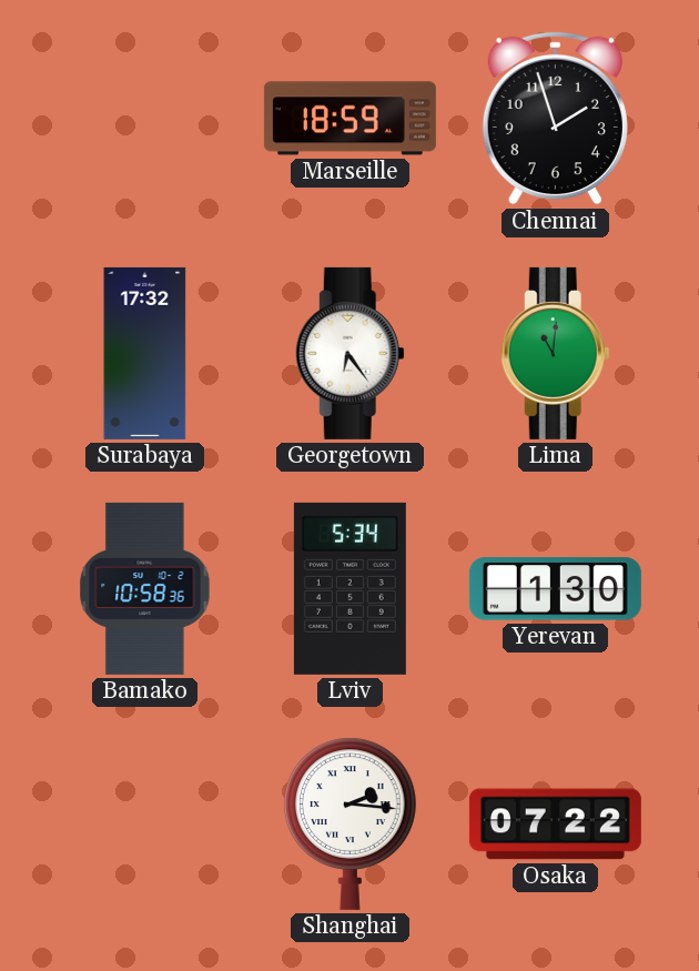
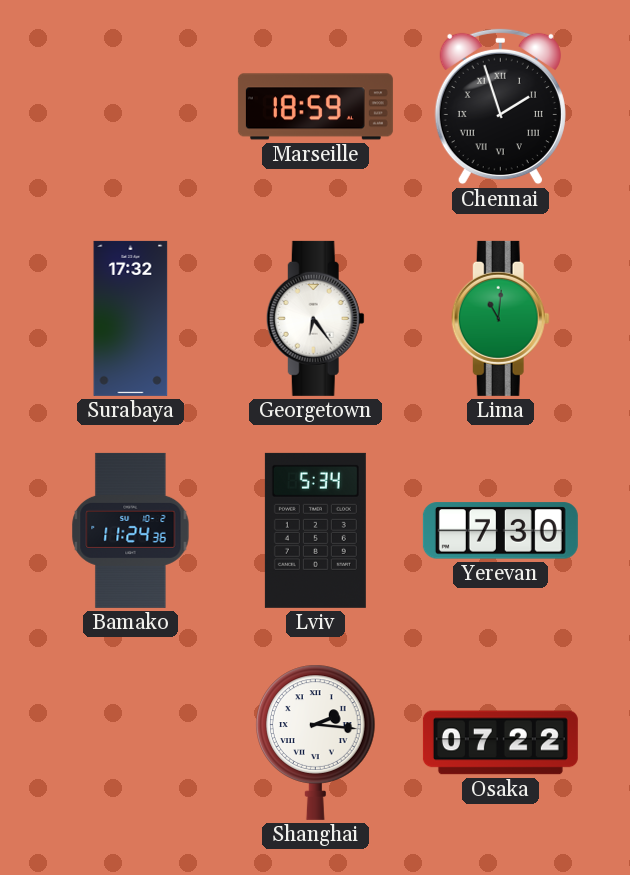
Chennai numerals: Arabic -> Roman (500, 107)
Bamako: 10:58 -> 11:24 (131, 530)
Yerevan: 1:30 -> 7:30 (500, 531)
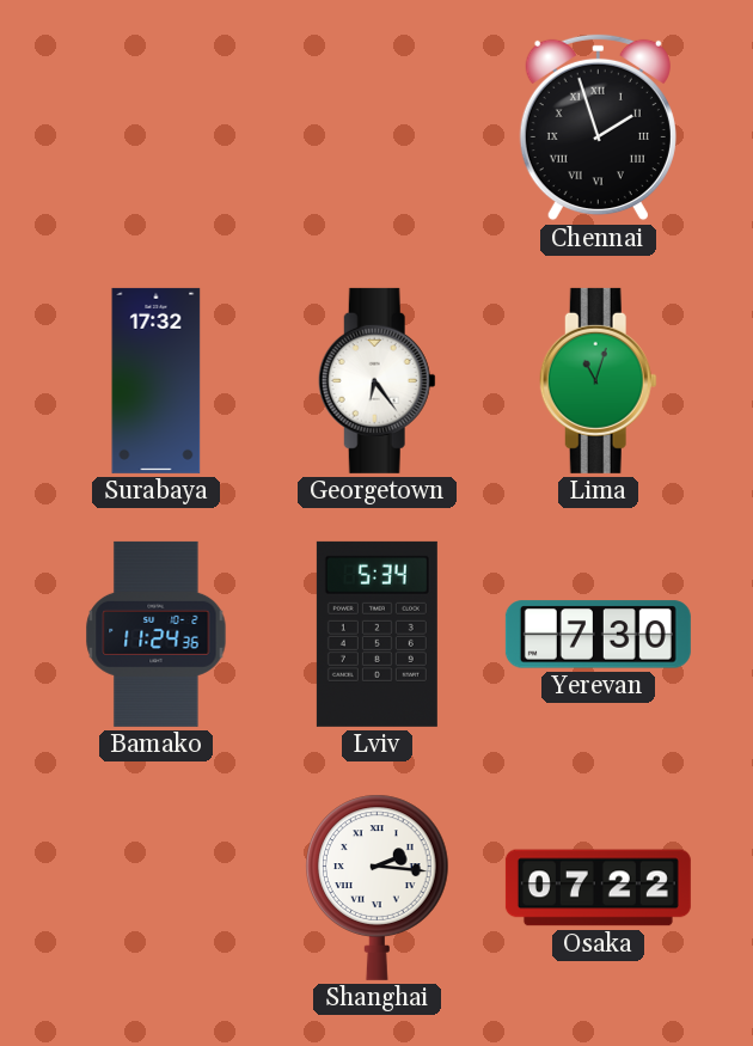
Marseille: 18:59 -> none (315, 107)
Lima: 11:01 -> 11:03 (598, 380)
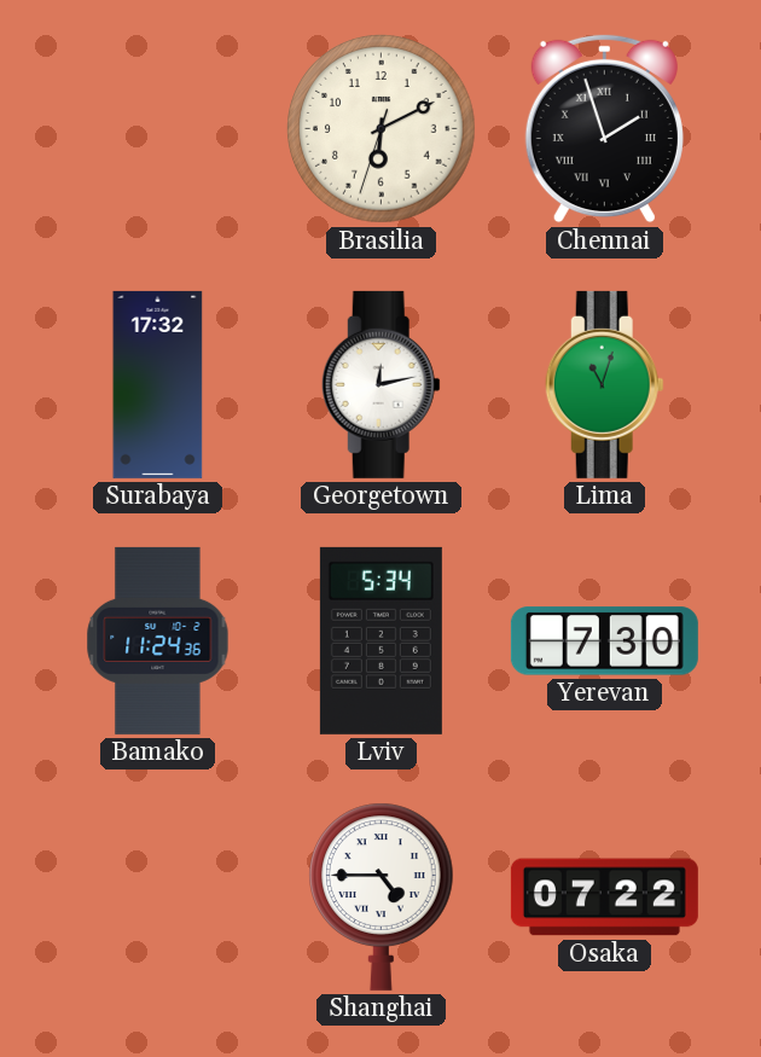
Brasilia: none -> 6:10 (382, 129)
Georgetown: 6:24 -> 12:13 (380, 384)
Shanghai: 2:16 -> 4:45 (382, 896)
